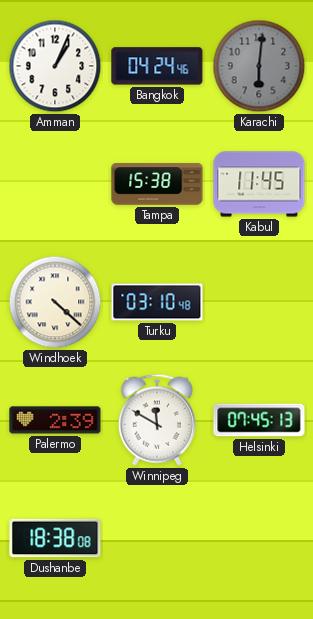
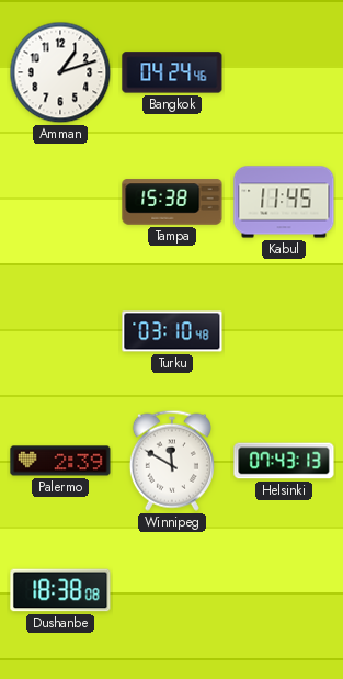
Amman: 1:04 -> 1:12 (60, 72)
Karachi: 6:01 -> none (259, 66)
Windhoek: 4:22 -> none (55, 302)
Helsinki: 07:45 -> 07:43 (284, 461)
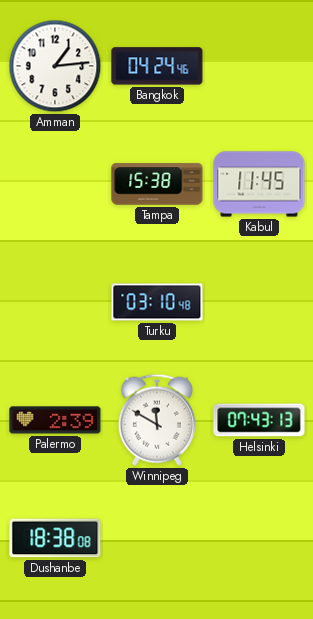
Amman: 1:12 -> 1:14 (55, 66)
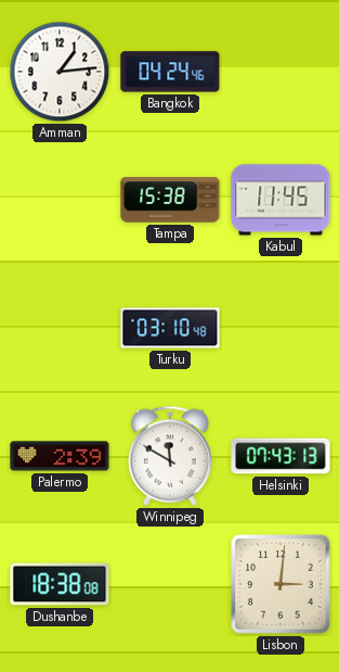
Lisbon: none -> 3:01 (281, 584)
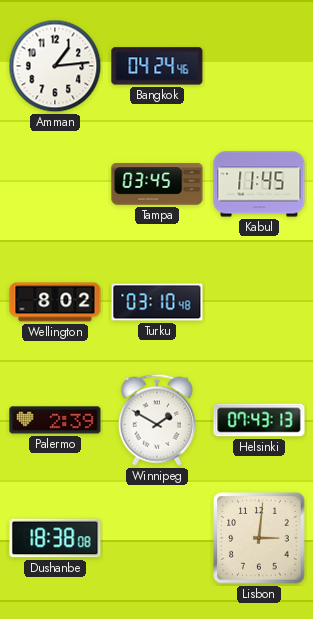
Tampa: 15:38 -> 03:45 (157, 184)
Wellington: none -> 8:02 (55, 302)
Winnipeg: 11:50 -> 1:50 (157, 420)
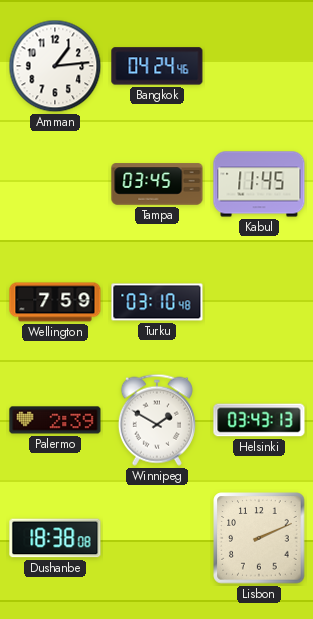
Wellington: 8:02 -> 7:59 (55, 302)
Helsinki: 07:43 -> 03:43 (259, 420)
Lisbon: 3:01 -> 2:11 (259, 538)
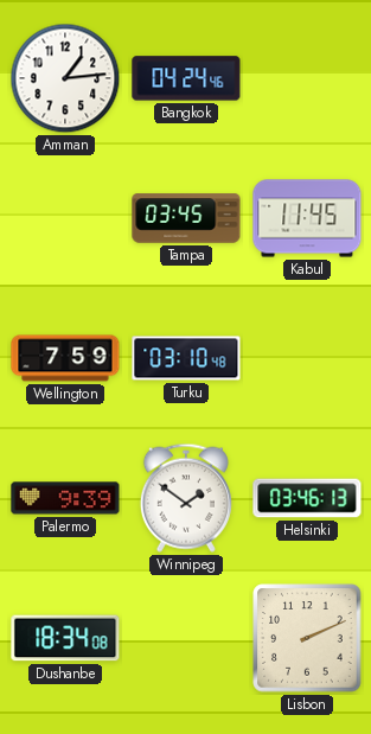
Palermo: 2:39 -> 9:39 (65, 498)
Winnipeg: 1:50 -> 1:51 (186, 498)
Helsinki: 03:43 -> 03:46 (307, 498)
Dushanbe: 18:38 -> 18:34 (65, 638)
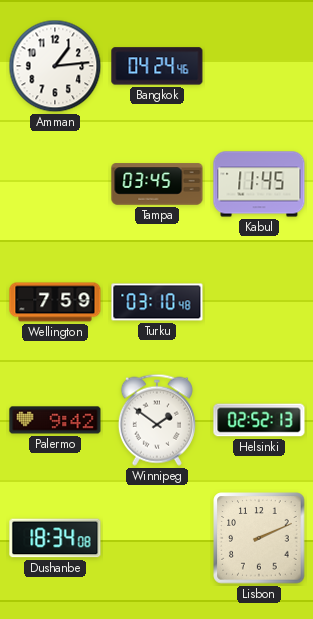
Palermo: 9:39 -> 9:42 (55, 420)
Helsinki: 03:46 -> 02:52 (259, 420)
